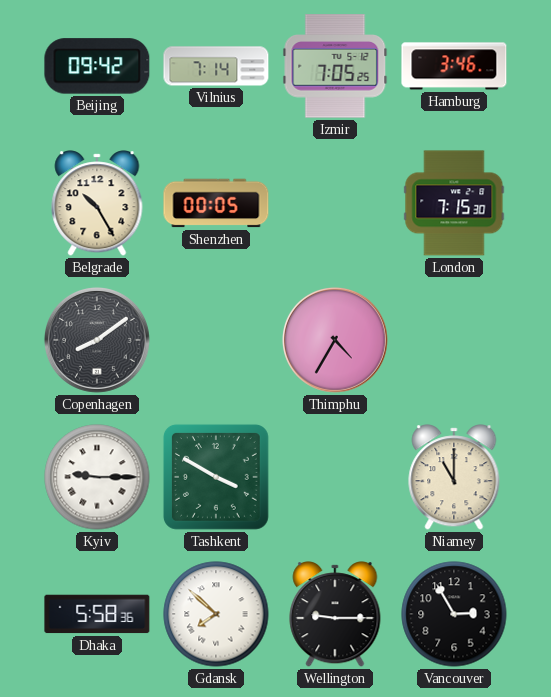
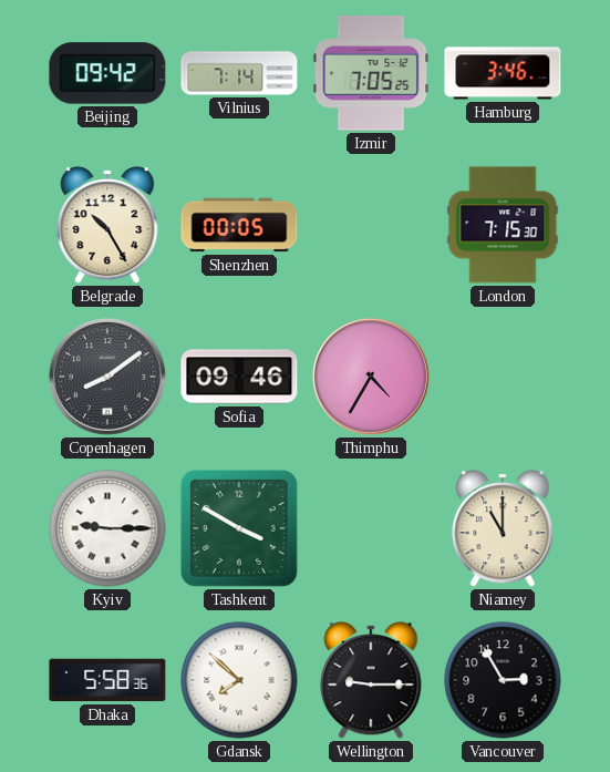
Sofia: none -> 09:46 (239, 377)
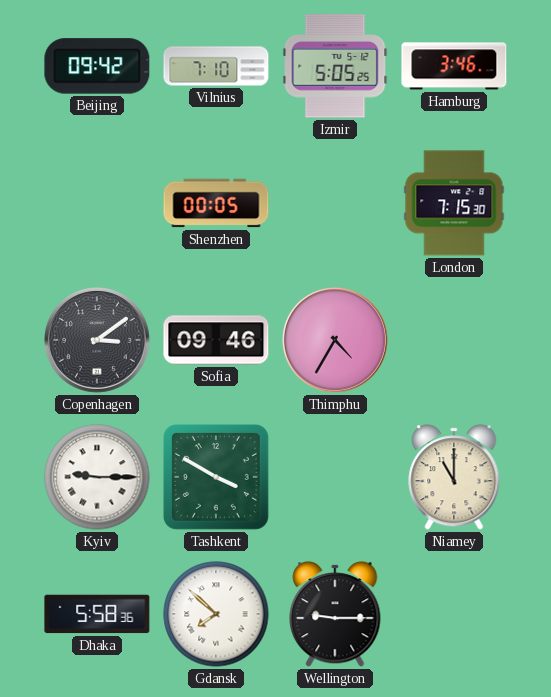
Vilnius: 7:14 -> 7:10 (216, 66)
Izmir: 7:05 -> 5:05 (335, 66)
Belgrade: 10:25 -> none (107, 225)
Copenhagen: 8:09 -> 3:09 (97, 340)
Vancouver: 2:55 -> none (503, 680)
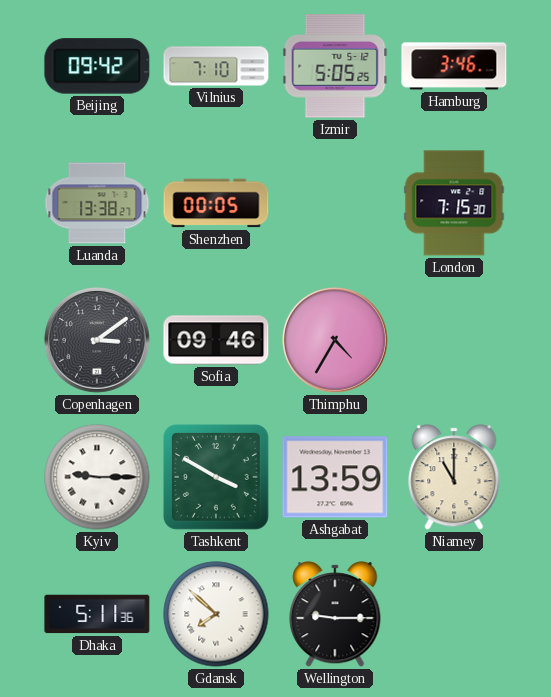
Luanda: none -> 13:38 (97, 203)
Ashgabat: none -> 13:59 (335, 477)
Dhaka: 5:58 -> 5:11 (97, 614)
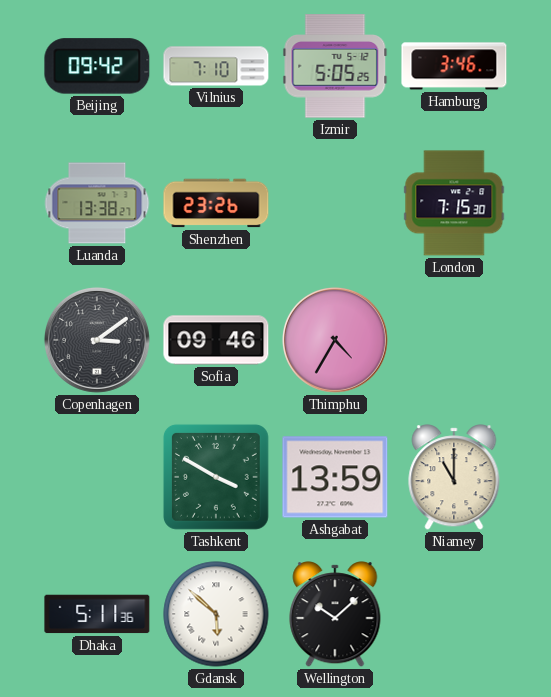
Shenzhen: 00:05 -> 23:26 (216, 203)
Kyiv: 9:15 -> none (97, 477)
Gdansk: 7:52 -> 5:52 (216, 614)
Wellington: 9:15 -> 10:08 (335, 614)
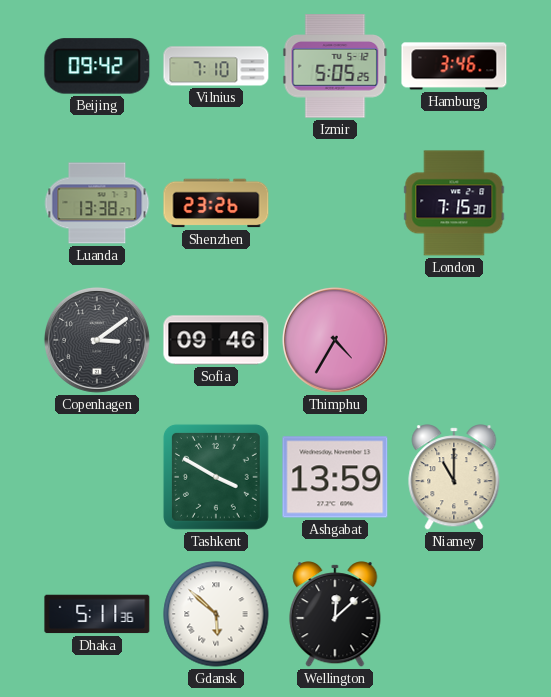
Wellington: 10:08 -> 12:08 (335, 614)
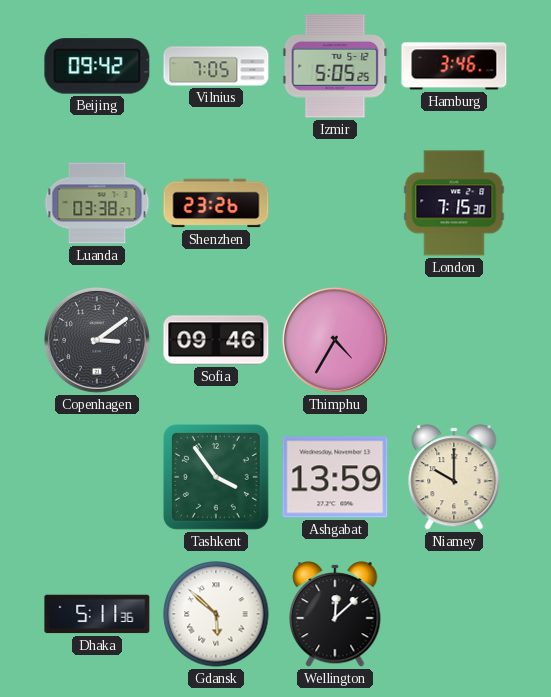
Vilnius: 7:10 -> 7:05 (216, 66)
Luanda: 13:38 -> 03:38 (97, 203)
Tashkent: 3:50 -> 3:54 (216, 477)
Niamey: 11:00 -> 10:00 (454, 477)
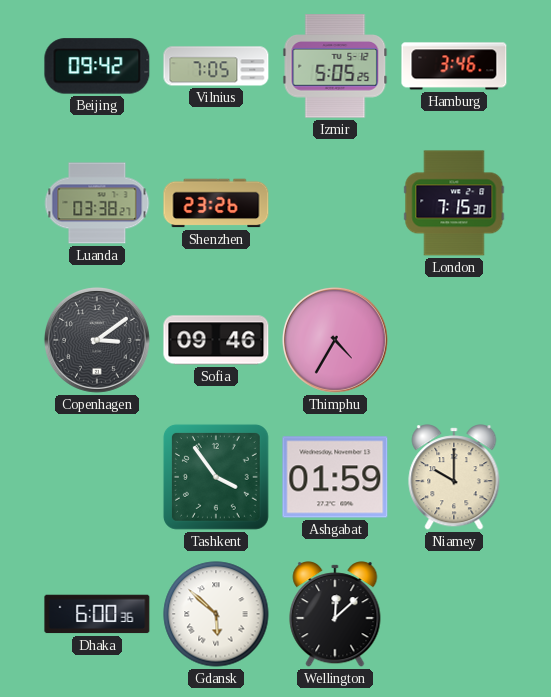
Ashgabat: 13:59 -> 01:59 (335, 477)
Dhaka: 5:11 -> 6:00 (97, 614)
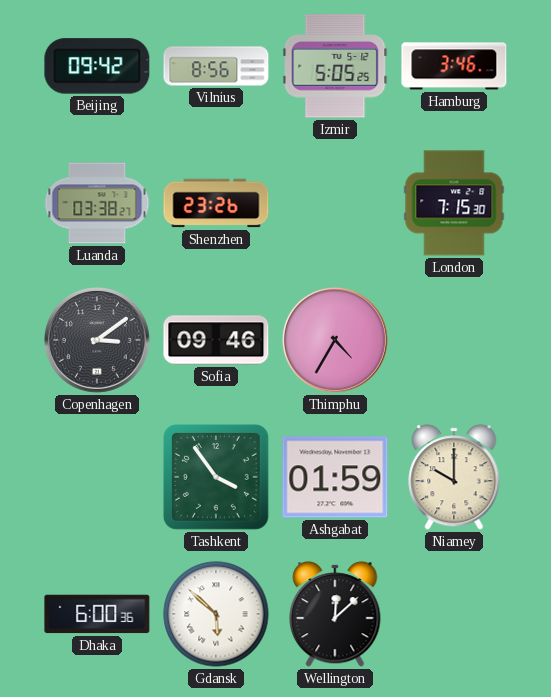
Vilnius: 7:05 -> 8:56 (216, 66)
